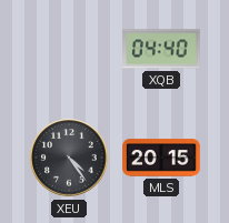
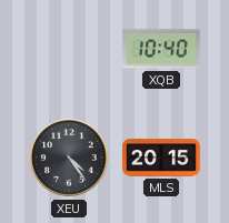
XQB: 04:40 -> 10:40 (161, 49)
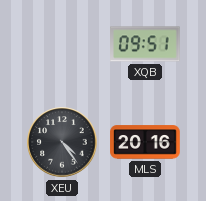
XQB: 10:40 -> 09:51 (145, 44)
MLS: 20:15 -> 20:16 (145, 142)
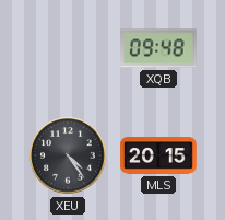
XQB: 09:51 -> 09:48 (158, 48)
MLS: 20:16 -> 20:15 (158, 155)
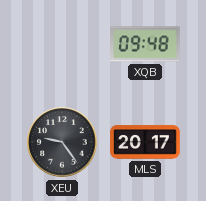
XEU: 4:24 -> 9:24 (62, 142)
MLS: 20:15 -> 20:17 (145, 142)
